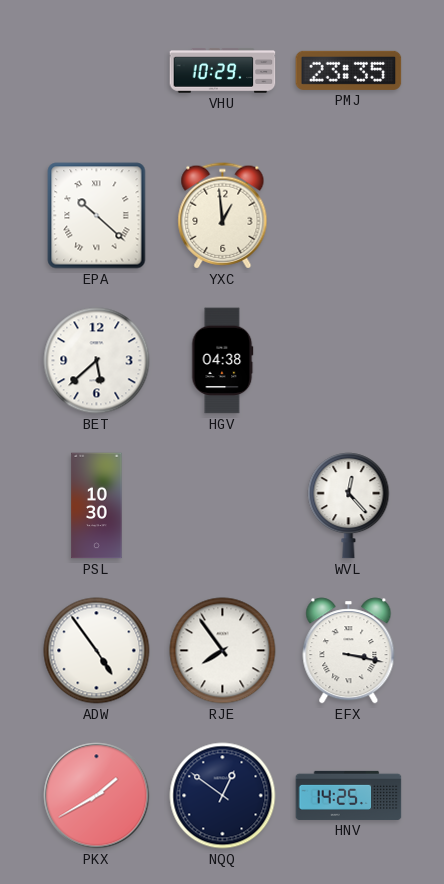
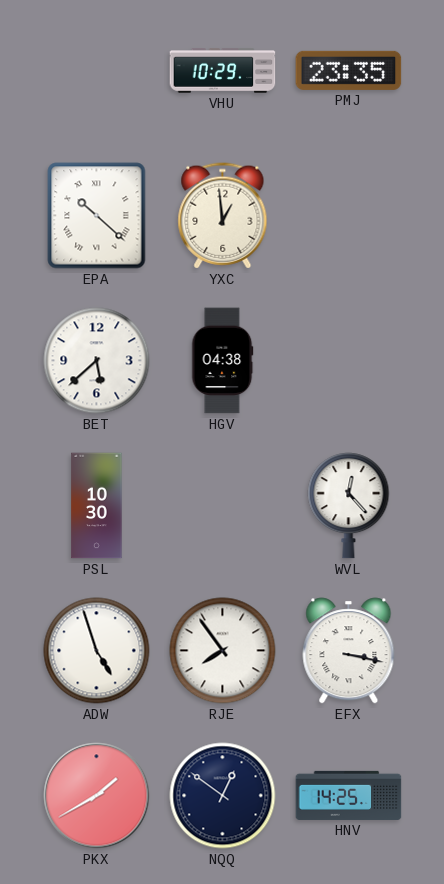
ADW: 4:54 -> 4:57 (97, 651)
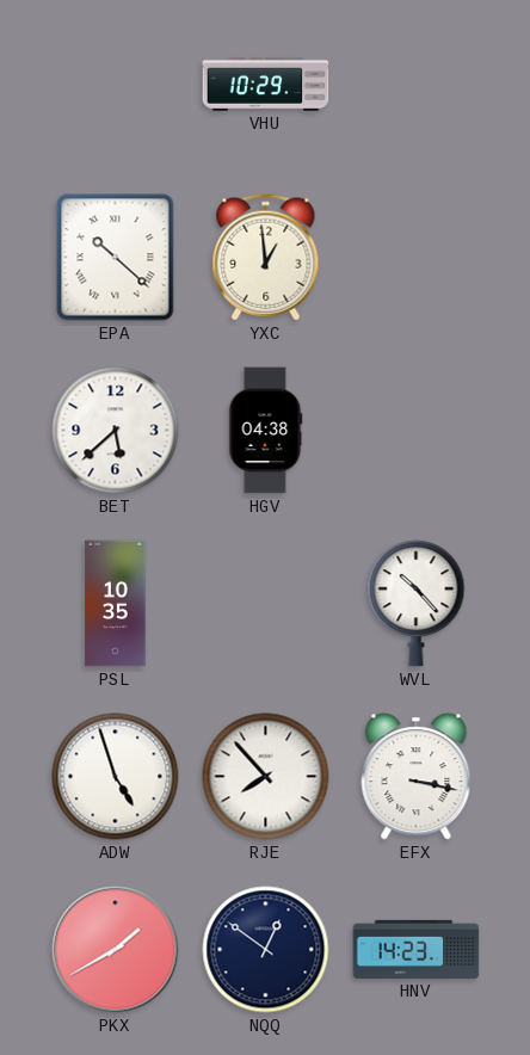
PMJ: 23:35 -> none (349, 70)
PSL: 10:30 -> 10:35 (116, 604)
WVL: 12:23 -> 10:23 (417, 604)
RJE: 7:54 -> 7:53 (266, 777)
HNV: 14:25 -> 14:23 (417, 949)
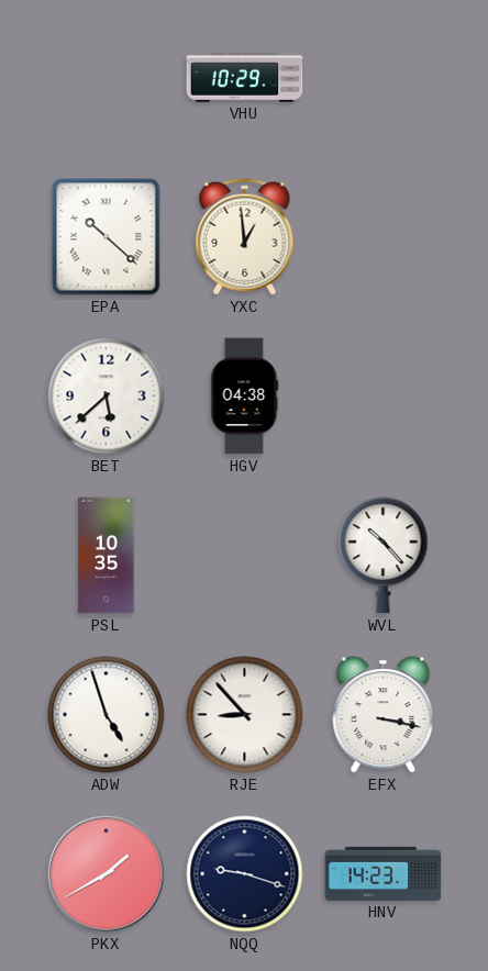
RJE: 7:53 -> 8:53 (245, 715)
NQQ: 12:51 -> 9:18 (245, 874)
